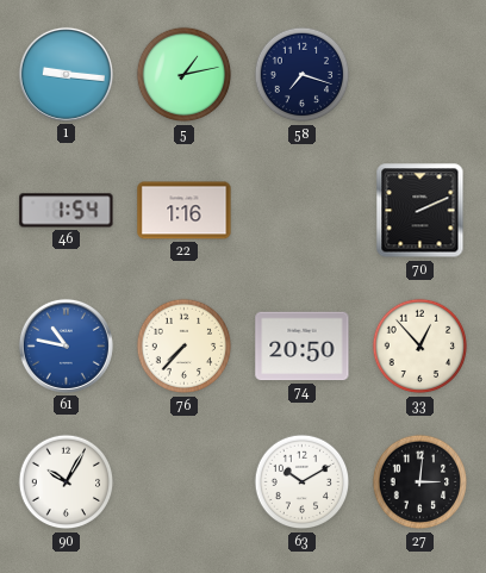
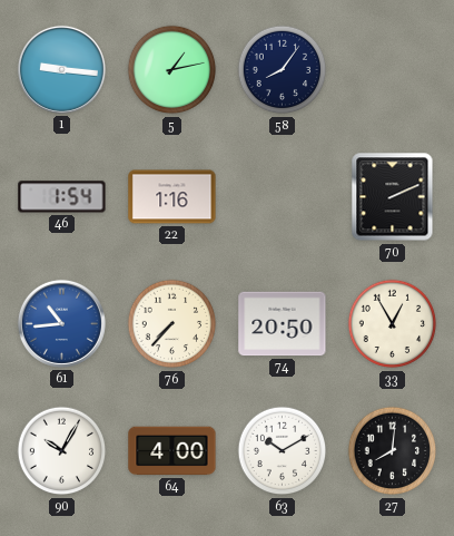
58: 7:18 -> 8:06 (283, 70)
61: 10:47 -> 10:44 (61, 323)
33: 12:53 -> 12:55 (393, 324)
64: none -> 4:00 (172, 451)
27: 3:01 -> 8:01 (393, 451)
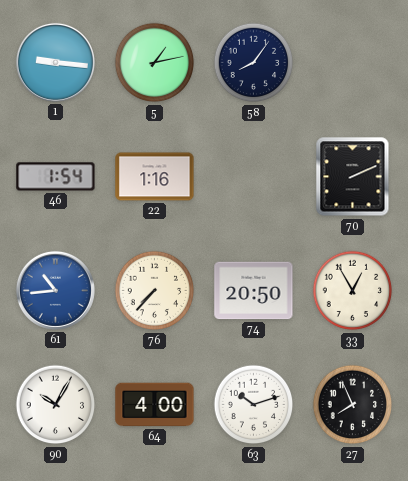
63: 10:10 -> 10:12 (254, 405)
27: 8:01 -> 7:56 (353, 405)
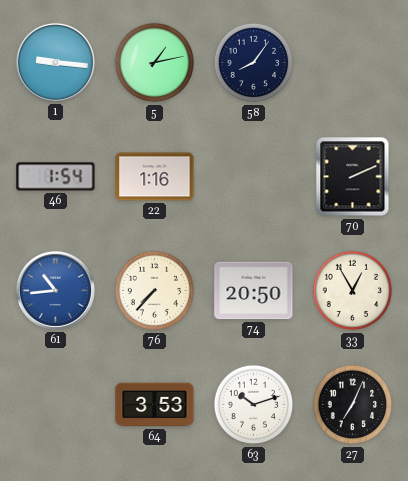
90: 10:05 -> none (56, 405)
64: 4:00 -> 3:53 (155, 405)
27: 7:56 -> 7:04 (353, 405)
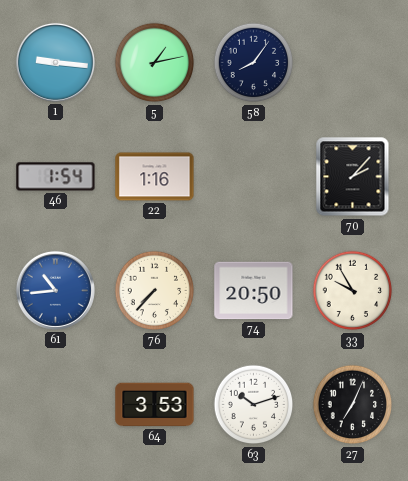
70: 2:11 -> 2:07 (353, 177)
33: 12:55 -> 9:55 (353, 291)
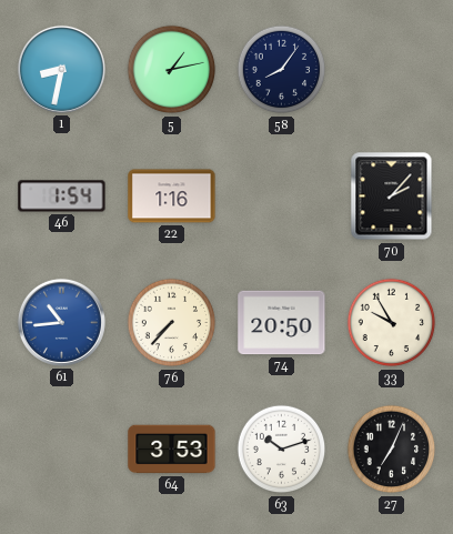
1: 9:16 -> 8:32 (61, 69)
